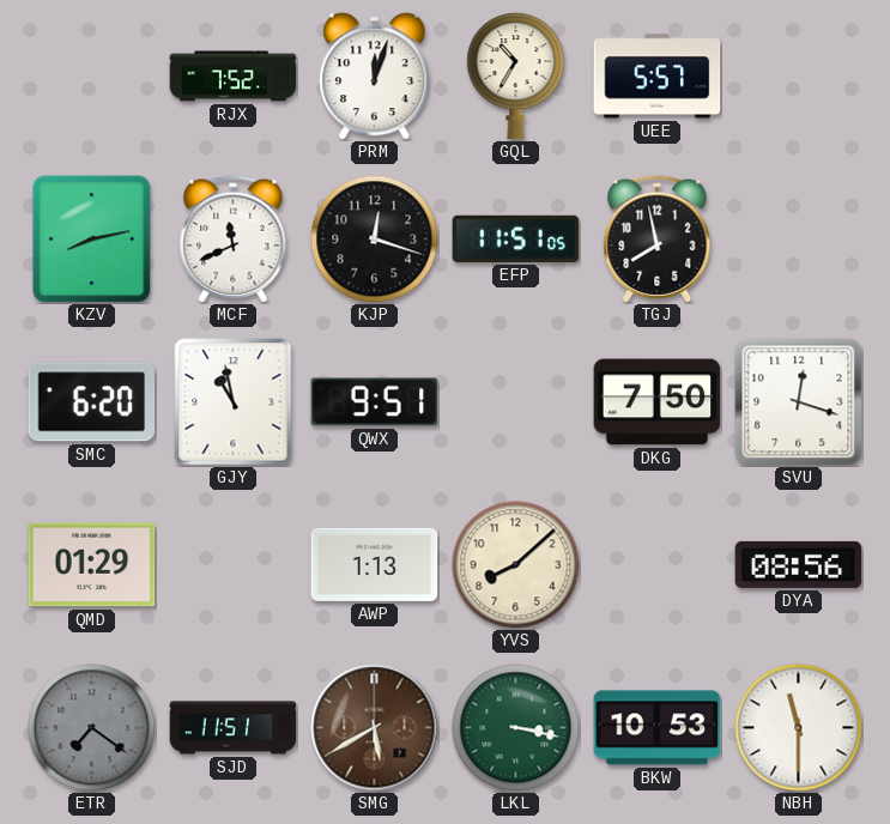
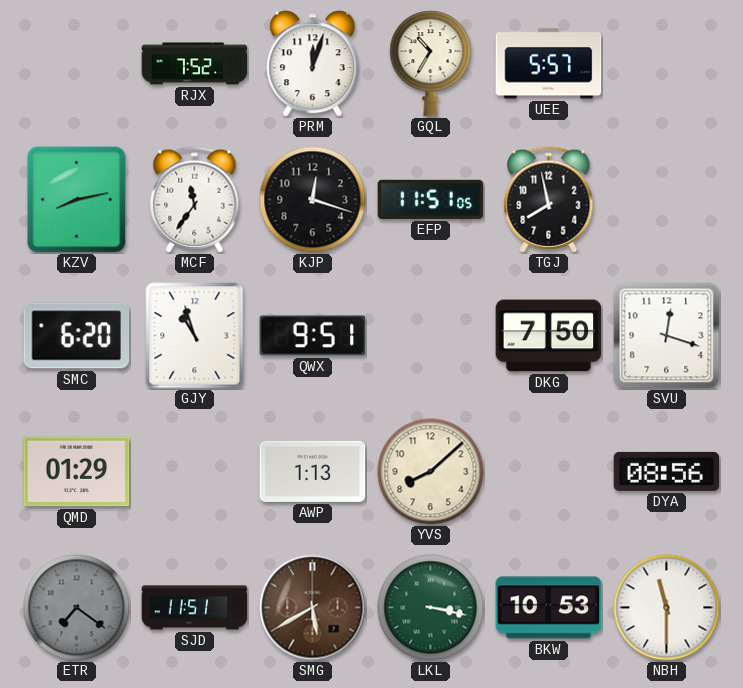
MCF: 11:41 -> 11:36 (195, 200)
GJY: 10:58 -> 10:57 (195, 336)
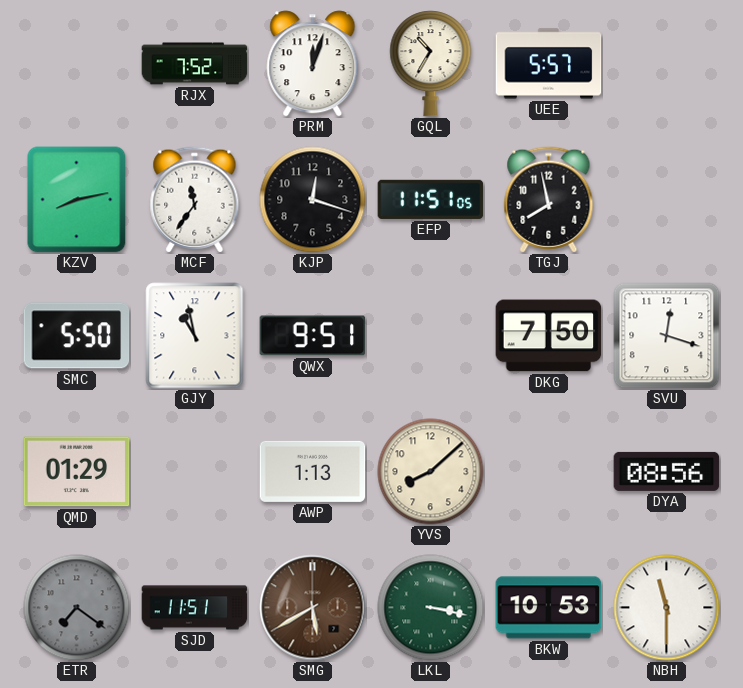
SMC: 6:20 -> 5:50 (77, 336)
GJY: 10:57 -> 10:58 (195, 336)
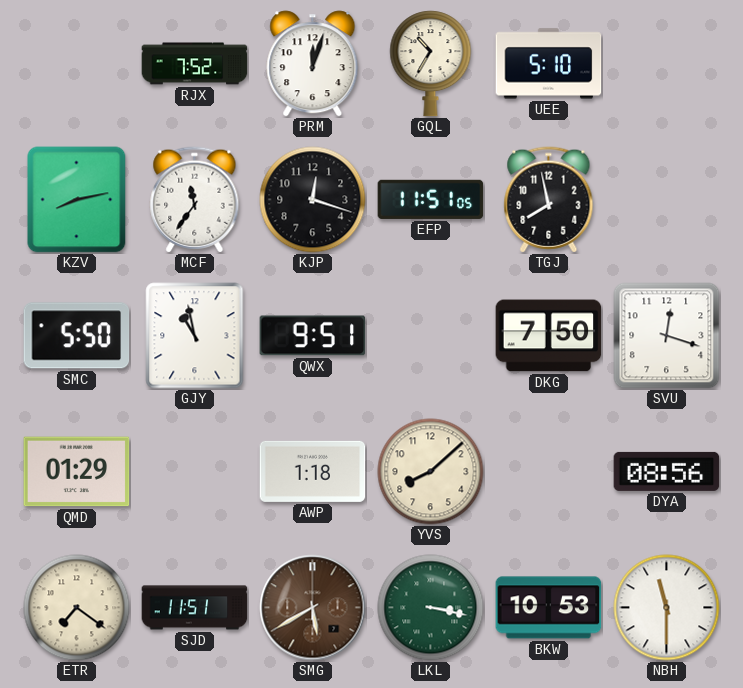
UEE: 5:57 -> 5:10 (549, 64)
AWP: 1:13 -> 1:18 (313, 471)
ETR dial: grey -> cream (77, 608)
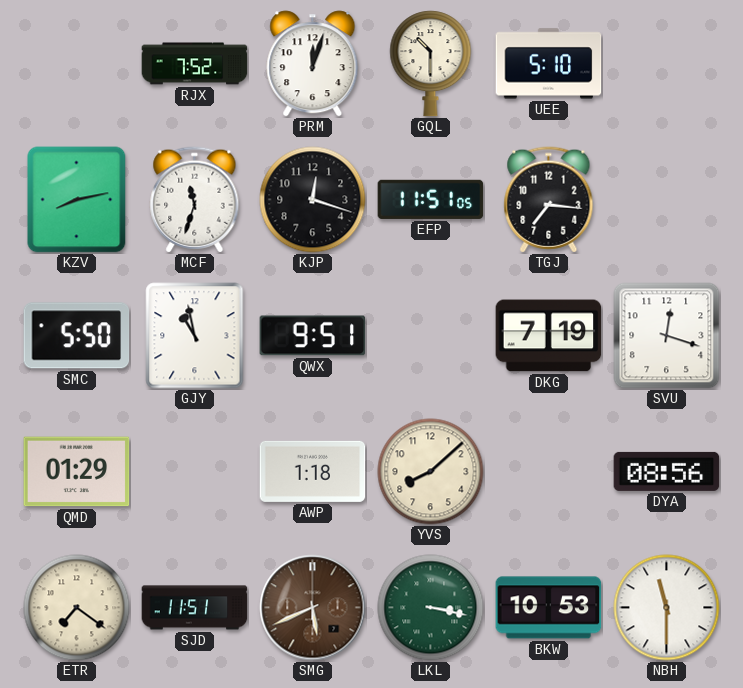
GQL: 10:35 -> 10:30 (431, 64)
MCF: 11:36 -> 11:33 (195, 200)
TGJ: 7:58 -> 7:16 (549, 200)
DKG: 7:50 -> 7:19 (549, 336)
SMG: 5:40 -> 5:41 (313, 608)
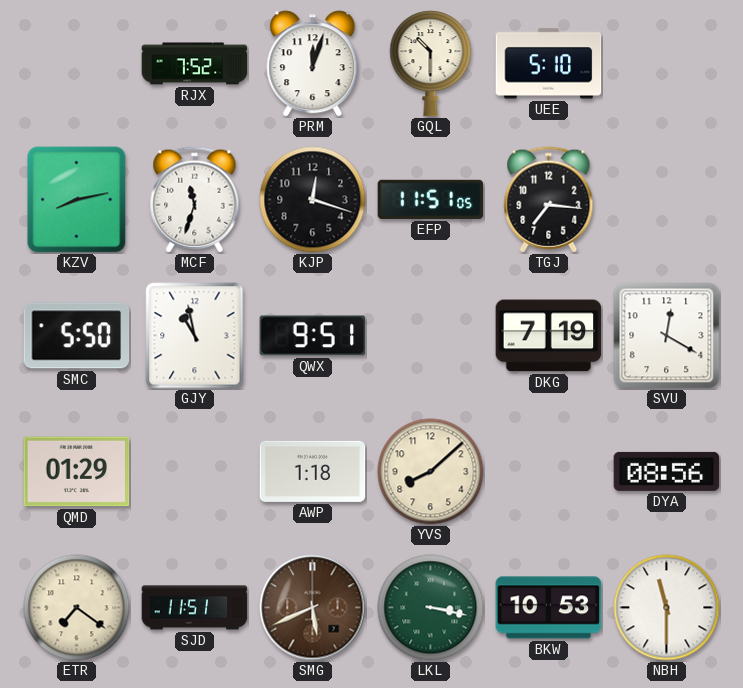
SVU: 12:18 -> 12:20 (667, 336)
